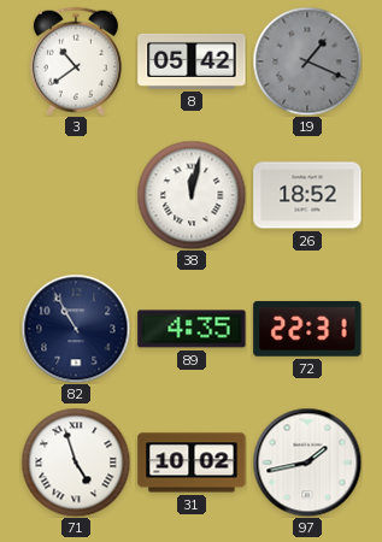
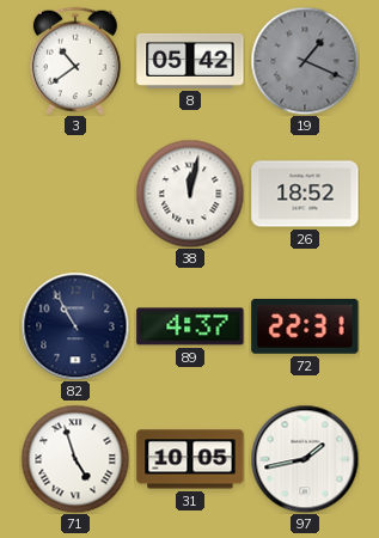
89: 4:35 -> 4:37 (190, 326)
31: 10:02 -> 10:05 (190, 459)
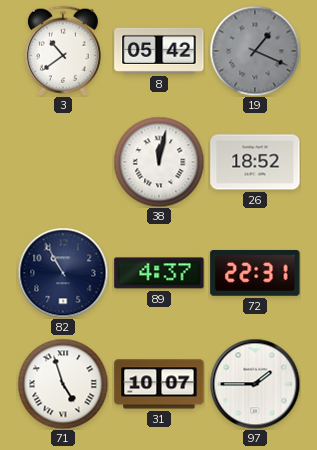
31: 10:05 -> 10:07 (159, 384)
97: 1:43 -> 1:45 (255, 384)
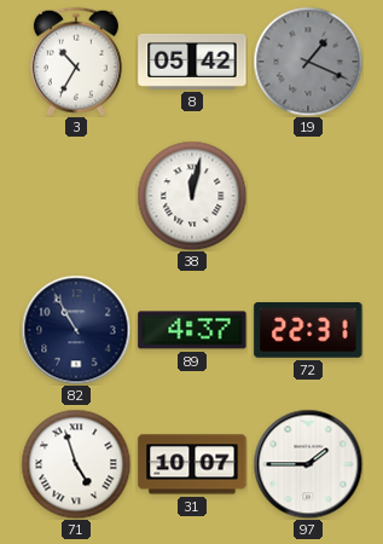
3: 10:39 -> 10:35 (76, 62)
26: 18:52 -> none (255, 162)
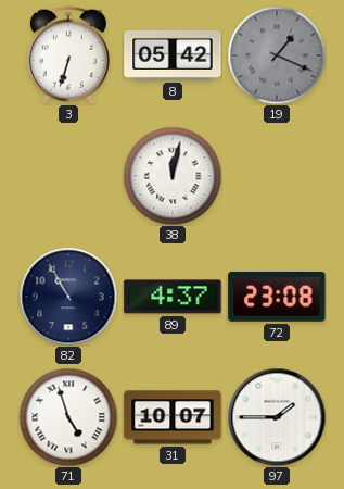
3: 10:35 -> 6:33 (68, 55)
72: 22:31 -> 23:08 (277, 297)
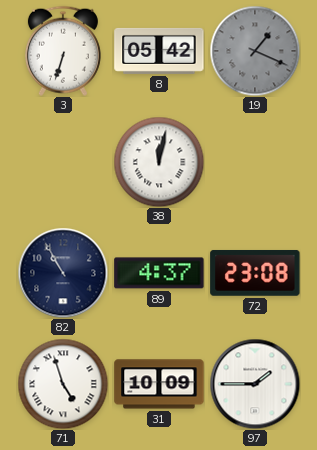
31: 10:07 -> 10:09 (159, 384)
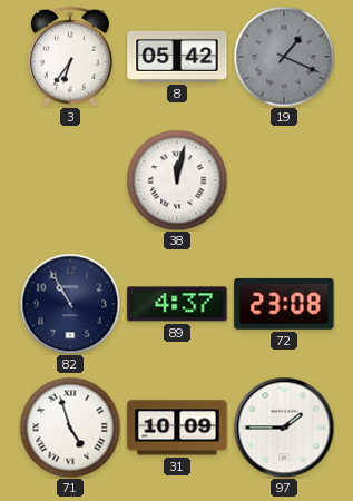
3: 6:33 -> 6:36 (70, 57)
